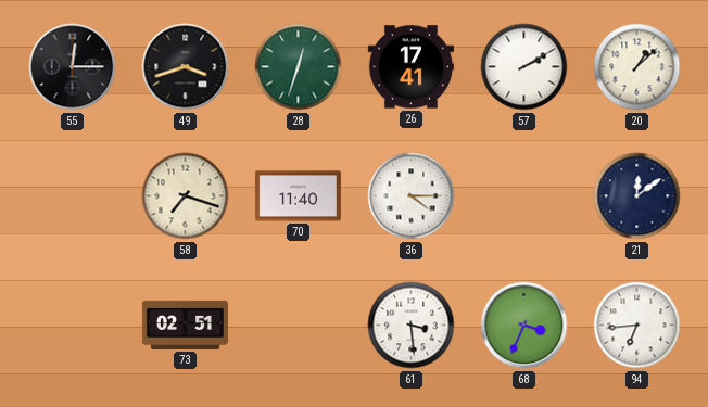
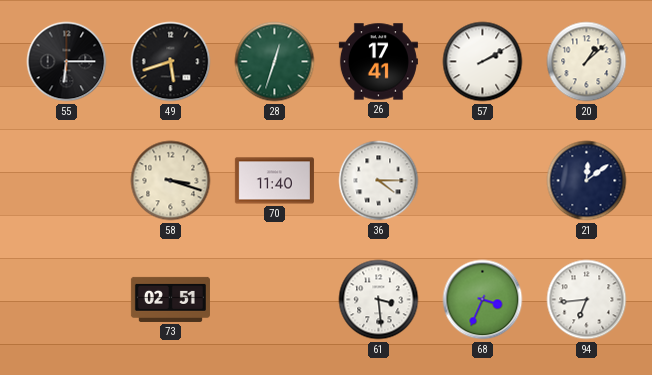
55: 12:15 -> 6:15 (67, 62)
49: 3:42 -> 5:42 (171, 62)
58: 7:18 -> 3:18 (171, 181)
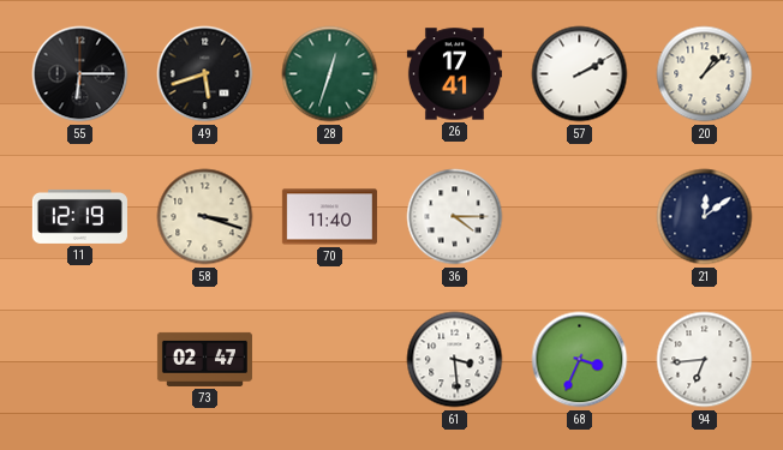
11: none -> 12:19 (79, 216)
73: 02:51 -> 02:47 (204, 359)
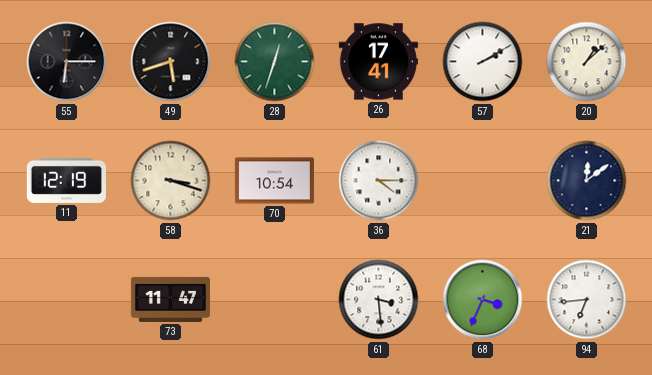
70: 11:40 -> 10:54 (274, 181)
73: 02:47 -> 11:47 (170, 299)
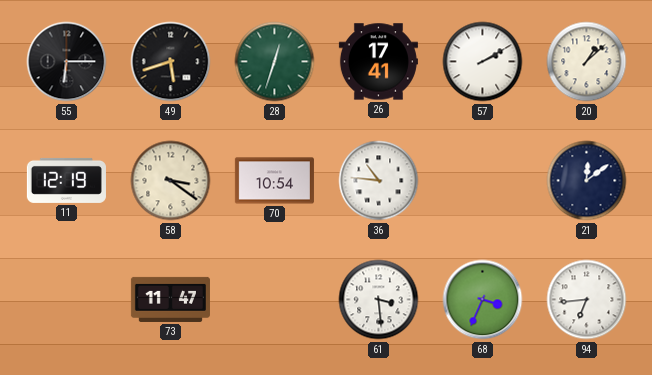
58: 3:18 -> 3:21 (171, 181)
36: 4:15 -> 10:46 (379, 181)
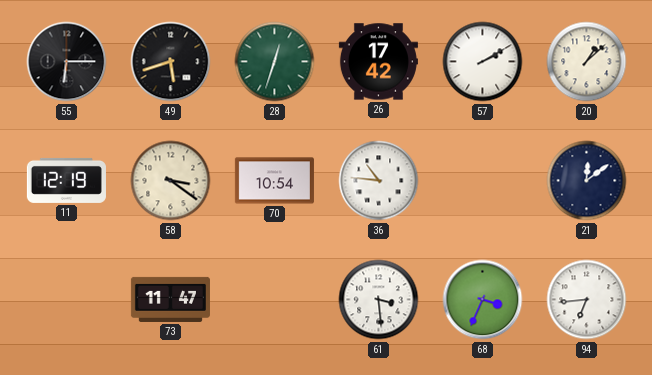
26: 17:41 -> 17:42 (378, 62)
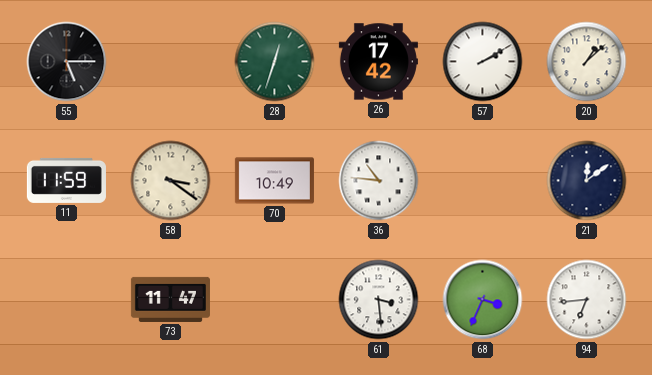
55: 6:15 -> 5:15 (67, 62)
49: 5:42 -> none (171, 62)
11: 12:19 -> 11:59 (66, 180)
70: 10:54 -> 10:49 (274, 181)
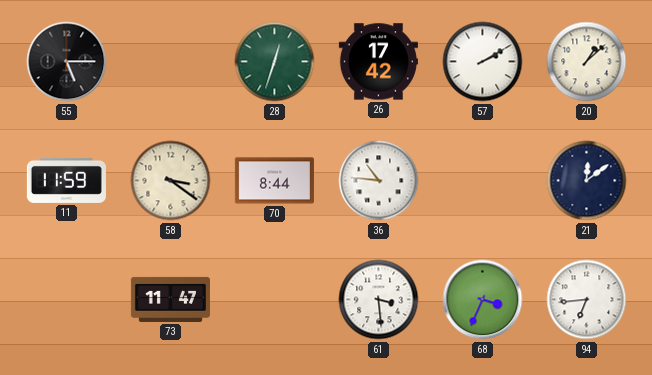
70: 10:49 -> 8:44 (274, 181)
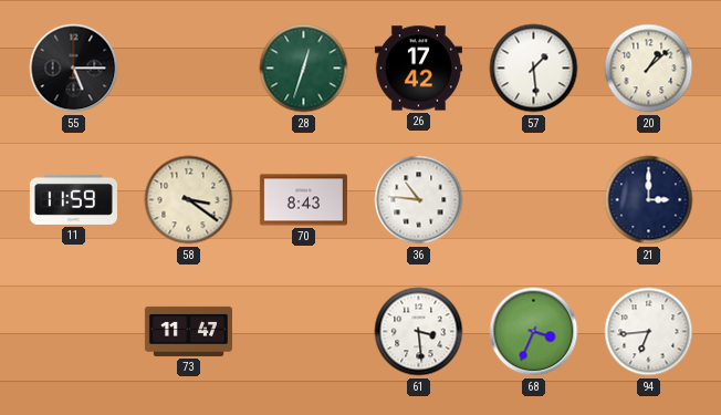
57: 2:10 -> 1:29 (534, 69)
70: 8:44 -> 8:43 (303, 200)
21: 12:09 -> 3:00 (649, 200)
